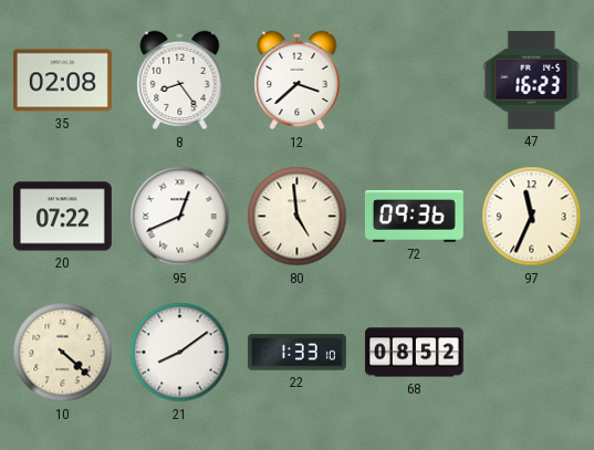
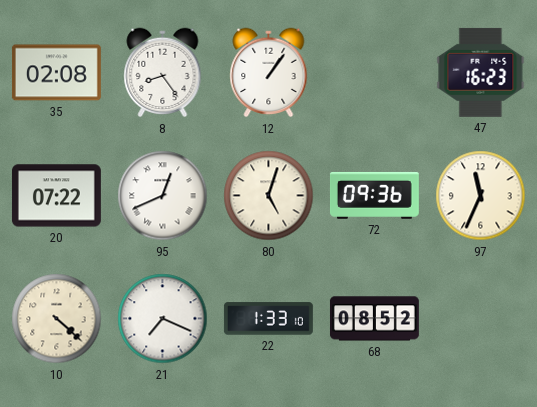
12: 3:38 -> 1:06 (269, 73)
80: 4:59 -> 5:03 (269, 196)
21: 8:09 -> 7:19 (163, 319)
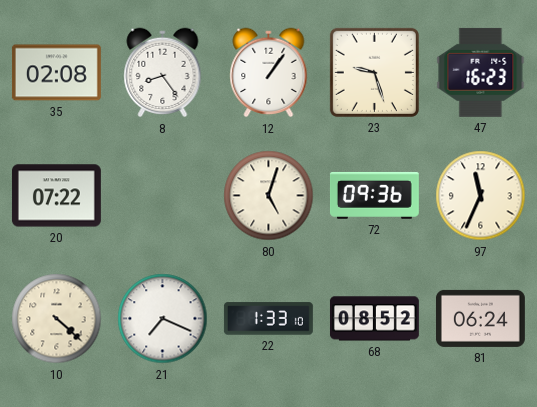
23: none -> 9:27 (374, 72)
95: 12:41 -> none (163, 196)
81: none -> 06:24 (480, 318)
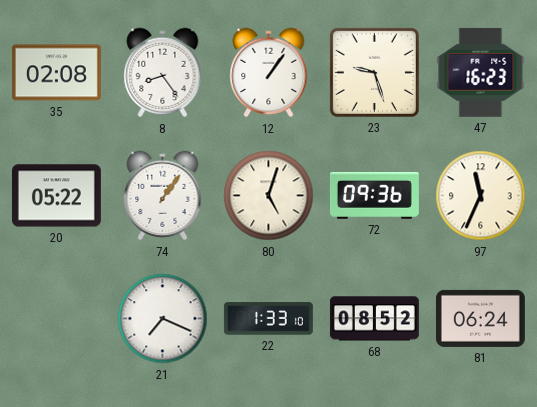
20: 07:22 -> 05:22 (56, 196)
74: none -> 1:06 (163, 196)
10: 4:22 -> none (57, 319)
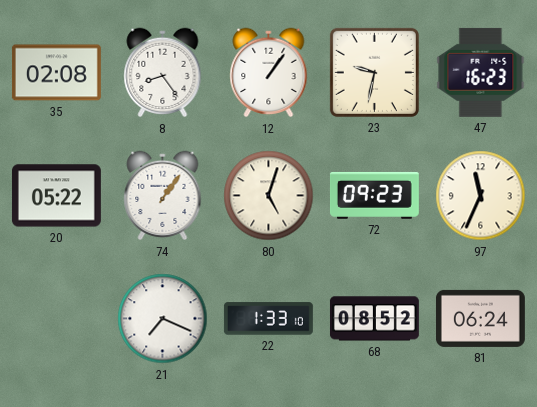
23: 9:27 -> 9:32 (374, 72)
72: 09:36 -> 09:23 (374, 195)
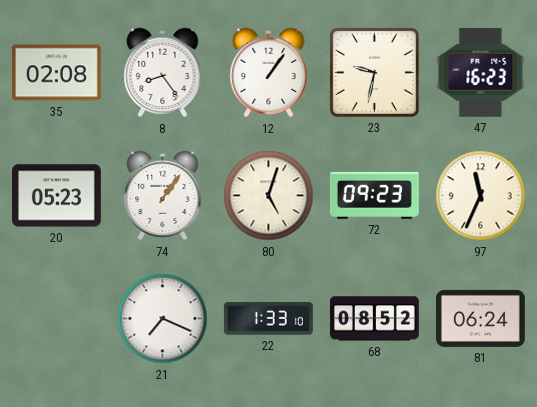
20: 05:22 -> 05:23 (56, 196)
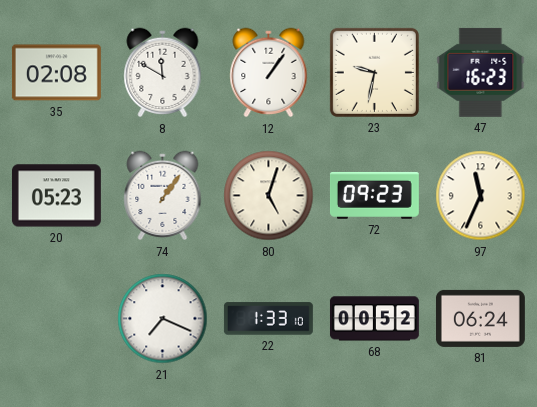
8: 8:24 -> 11:50 (163, 73)
68: 08:52 -> 00:52 (374, 319)
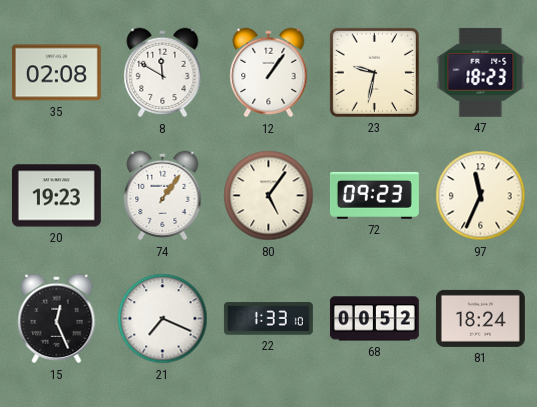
47: 16:23 -> 18:23 (481, 72)
20: 05:23 -> 19:23 (56, 196)
80: 5:03 -> 5:06 (269, 196)
15: none -> 12:26 (57, 319)
81: 06:24 -> 18:24 (480, 318)
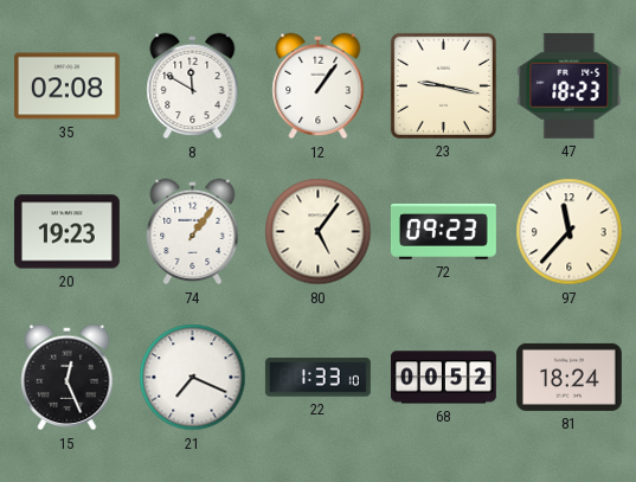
23: 9:32 -> 9:17 (443, 85)
97: 11:34 -> 11:37 (570, 232)
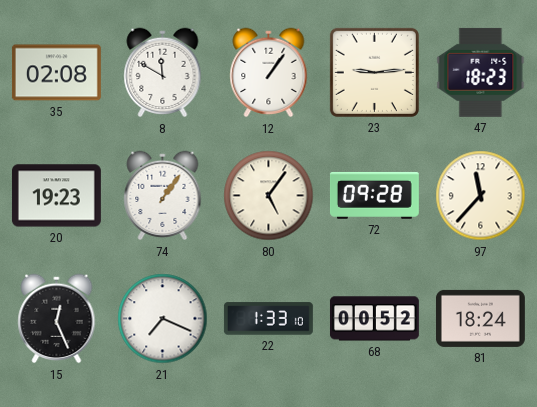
23: 9:17 -> 9:14 (374, 72)
72: 09:23 -> 09:28 (374, 195)
